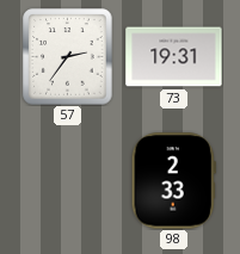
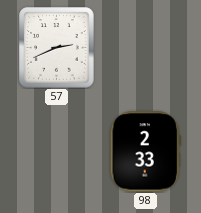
57: 2:36 -> 2:41 (57, 48)
73: 19:31 -> none (174, 57)
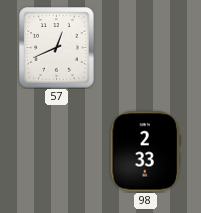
57: 2:41 -> 12:41 (57, 48)
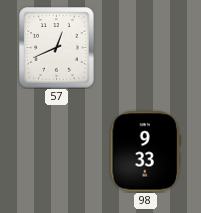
98: 2:33 -> 9:33 (145, 152)
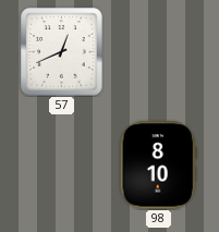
98: 9:33 -> 8:10 (158, 166)
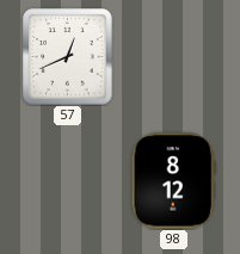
98: 8:10 -> 8:12 (173, 181)
